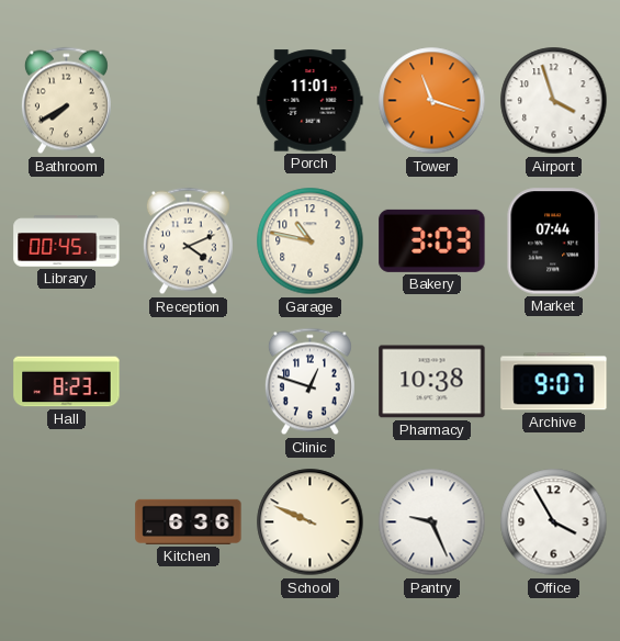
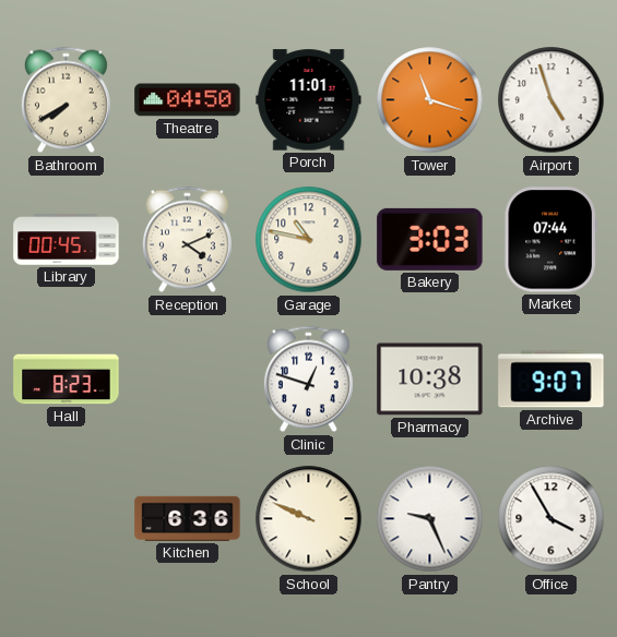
Theatre: none -> 04:50 (188, 100)
Airport: 3:57 -> 4:57 (551, 100)
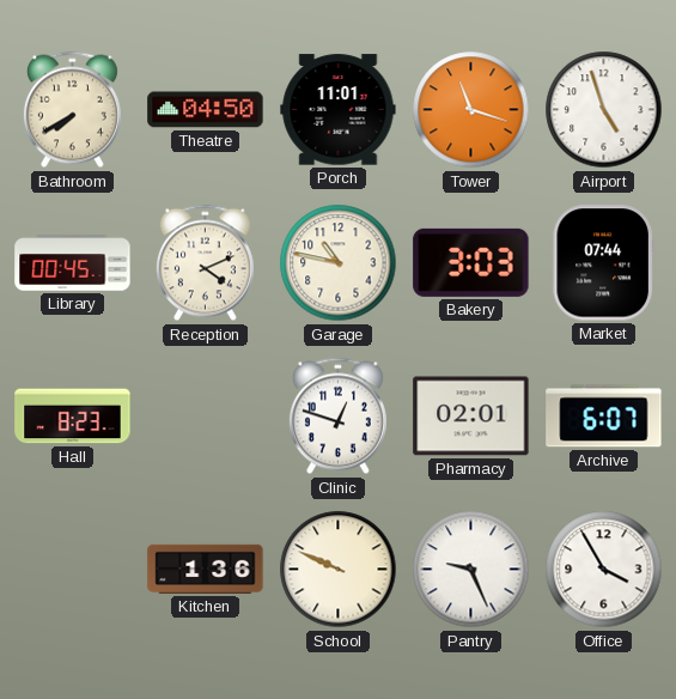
Pharmacy: 10:38 -> 02:01 (471, 417)
Archive: 9:07 -> 6:07 (604, 417)
Kitchen: 6:36 -> 1:36 (206, 569)
